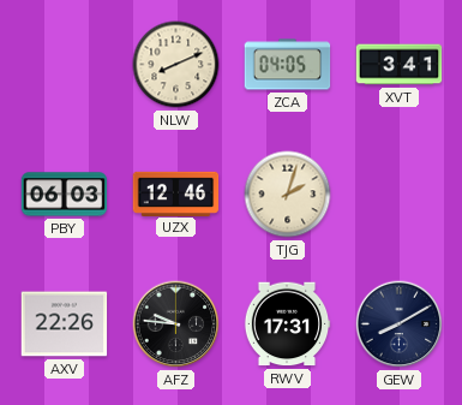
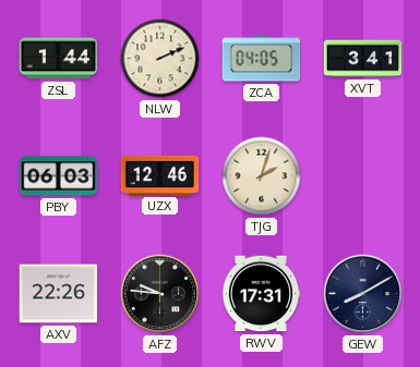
ZSL: none -> 1:44 (59, 59)
NLW: 8:11 -> 2:11 (160, 59)
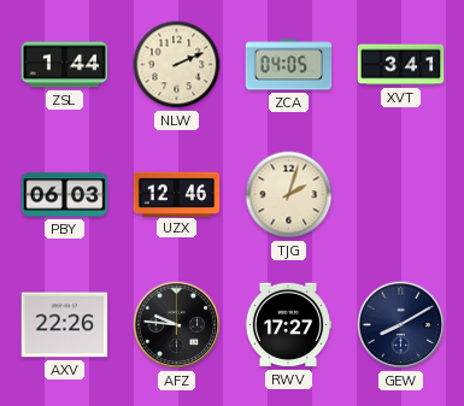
RWV: 17:31 -> 17:27 (288, 325)
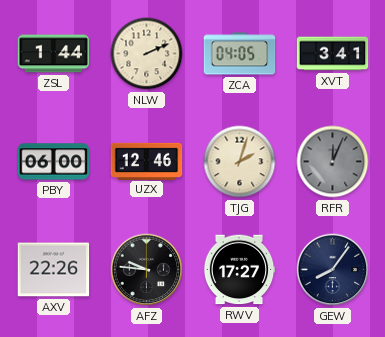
PBY: 06:03 -> 06:00 (54, 162)
RFR: none -> 12:04 (333, 162)
GEW: 8:10 -> 8:06 (333, 270)
